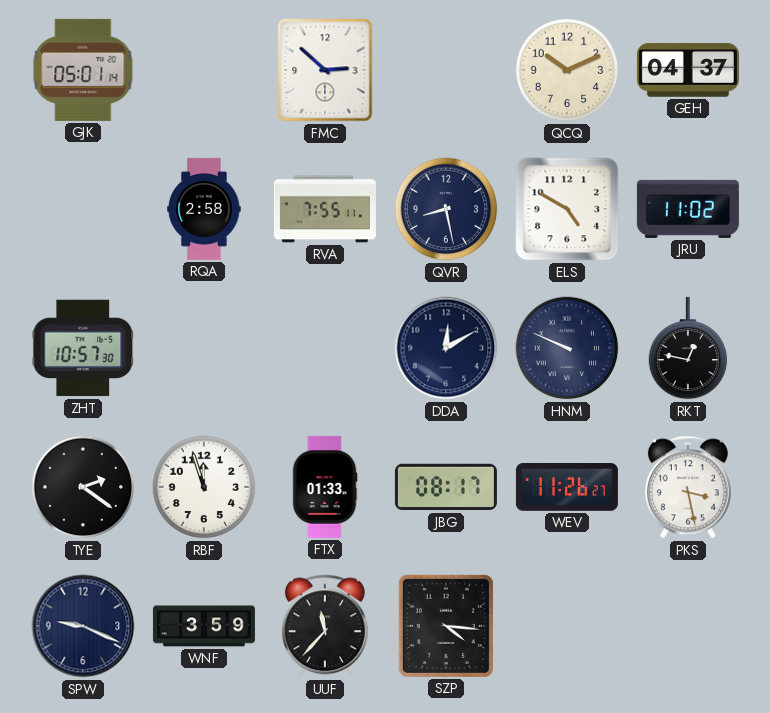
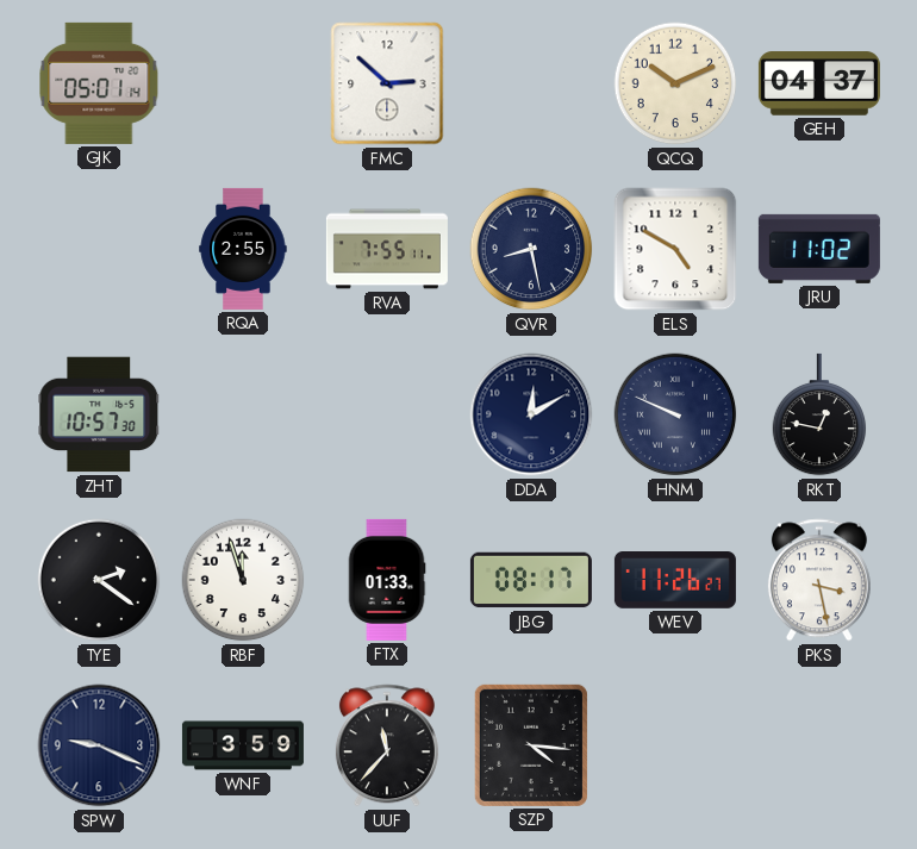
RQA: 2:58 -> 2:55 (243, 249)
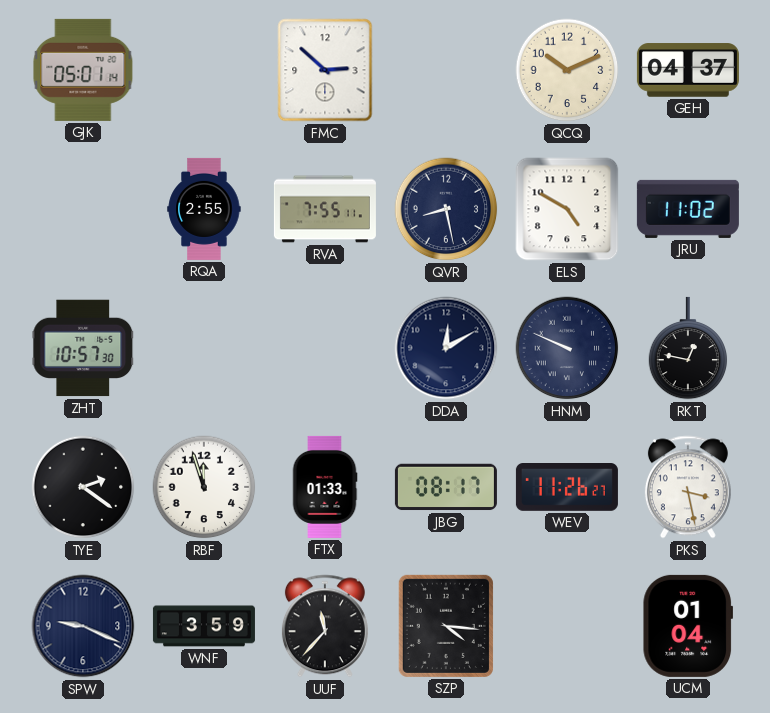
UCM: none -> 01:04 (687, 626)
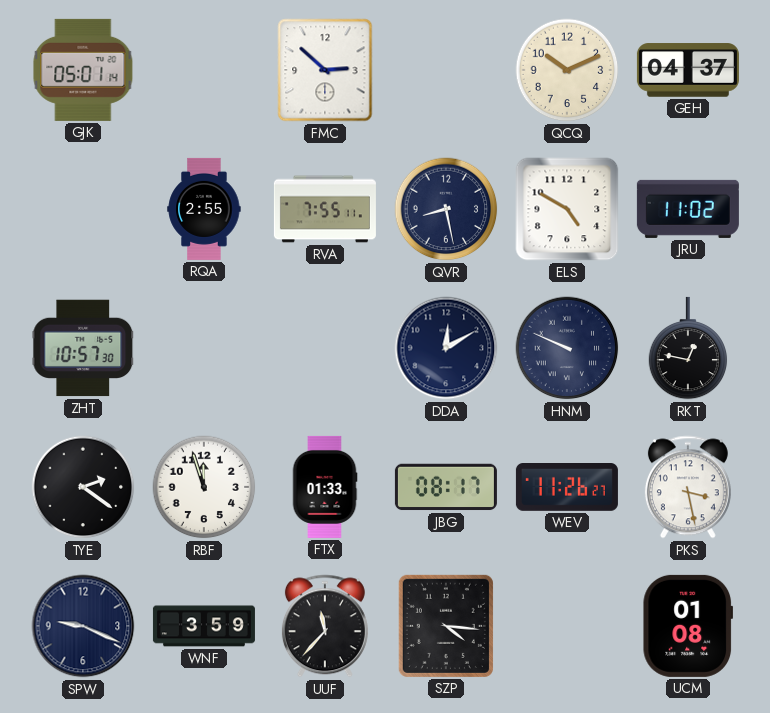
UCM: 01:04 -> 01:08 (687, 626)
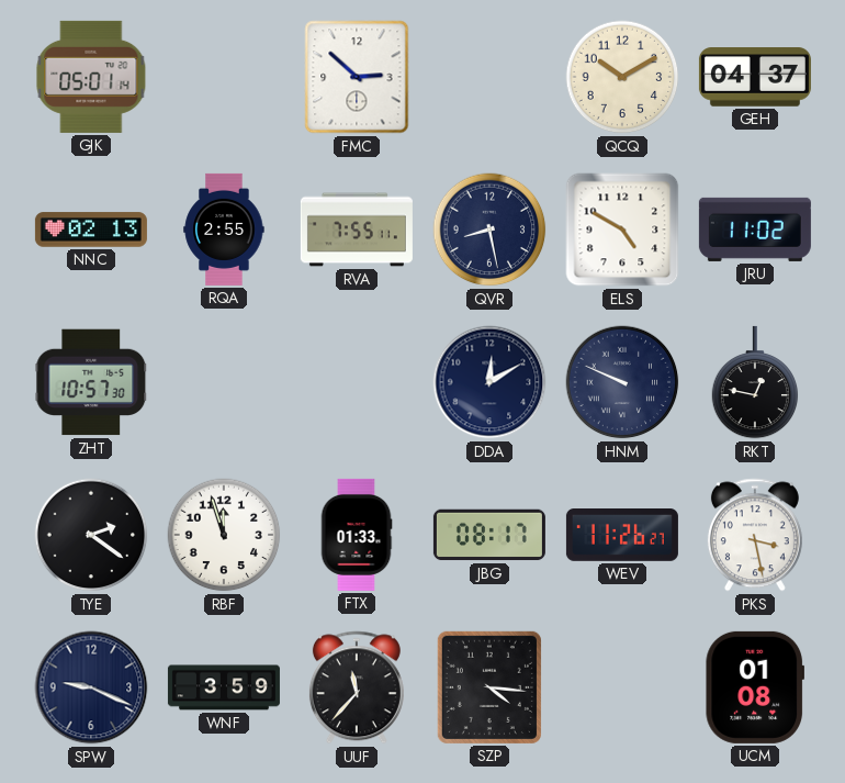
QCQ: 10:11 -> 10:10 (622, 77)
NNC: none -> 02:13 (91, 230)
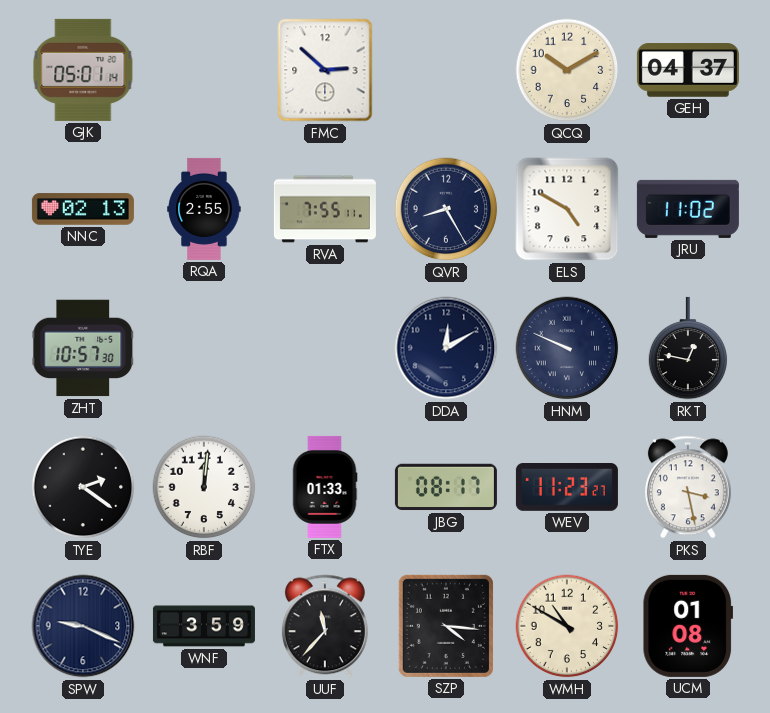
QVR: 8:28 -> 8:25 (446, 209)
RBF: 11:57 -> 12:01 (204, 487)
WEV: 11:26 -> 11:23 (567, 488)
WMH: none -> 10:50 (567, 626)
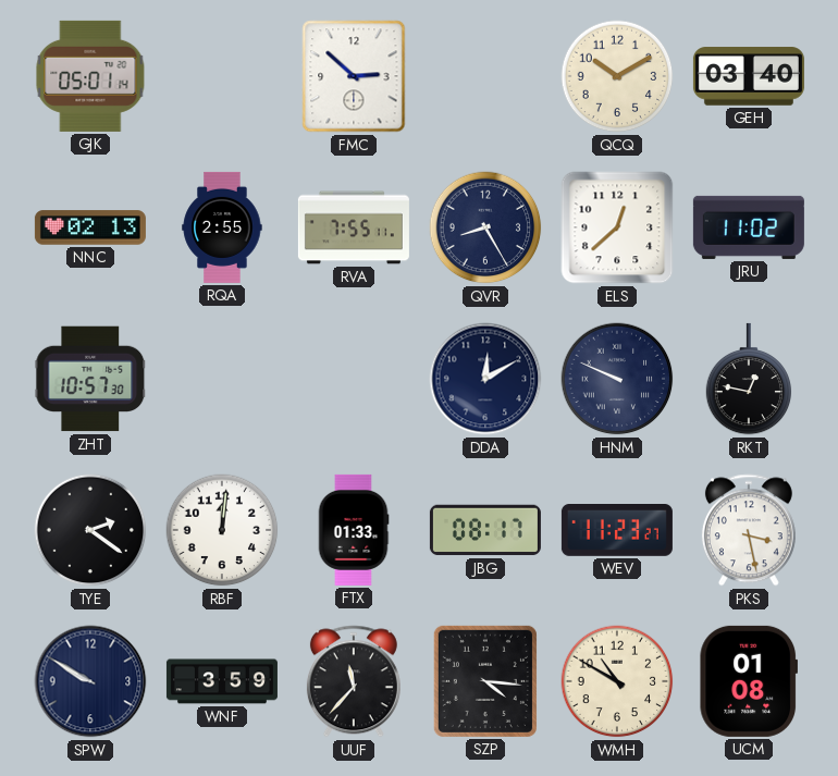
GEH: 04:37 -> 03:40 (749, 76)
ELS: 4:50 -> 12:38 (617, 227)
SPW: 9:19 -> 9:50 (90, 681)
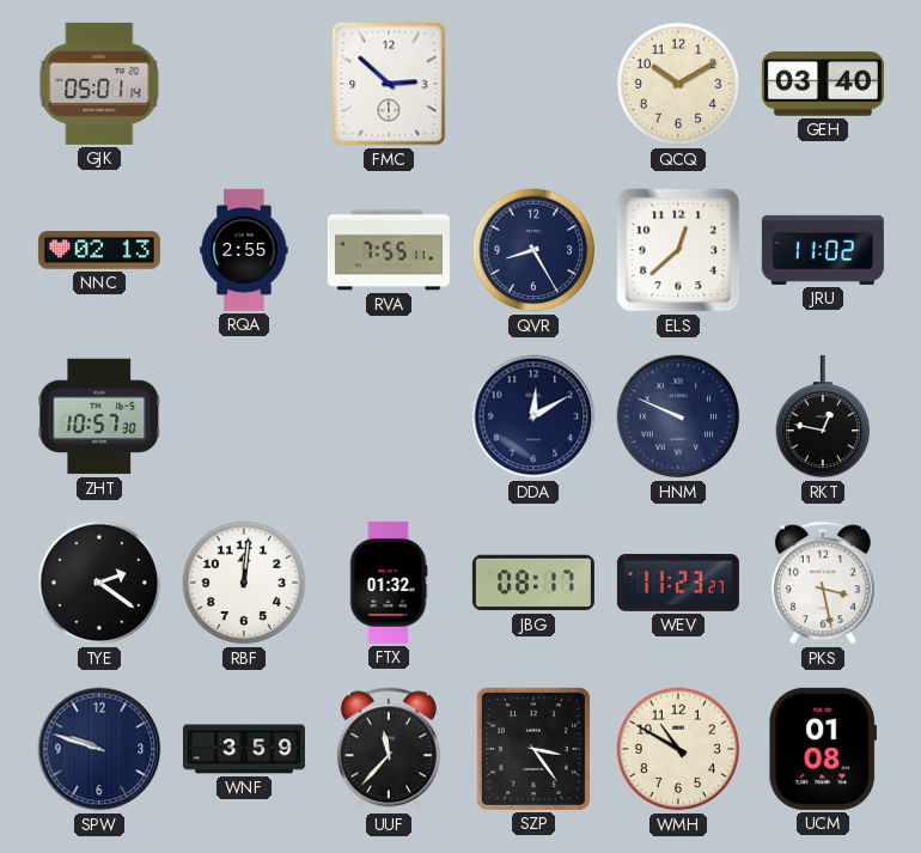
FTX: 01:33 -> 01:32 (389, 583)
SPW: 9:50 -> 9:48 (99, 749)
SZP: 4:16 -> 3:24 (533, 749)
